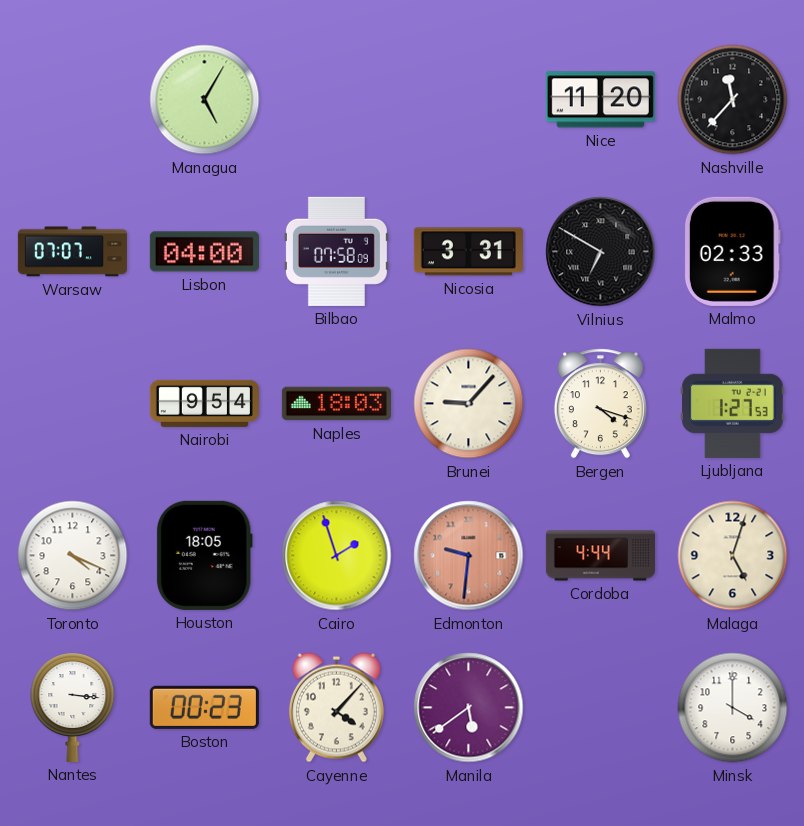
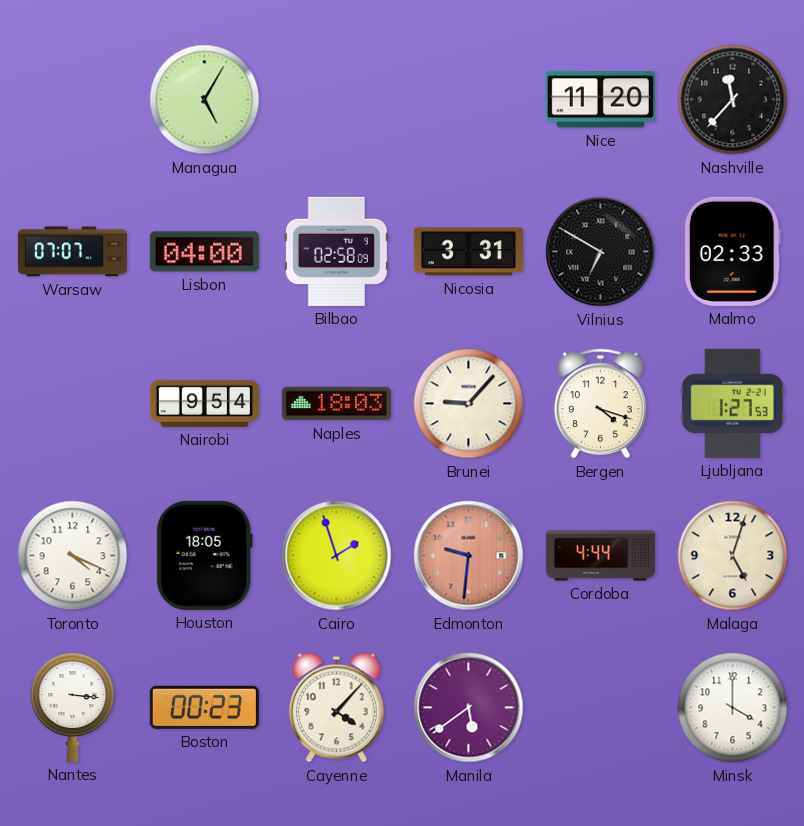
Bilbao: 07:58 -> 02:58 (336, 251)
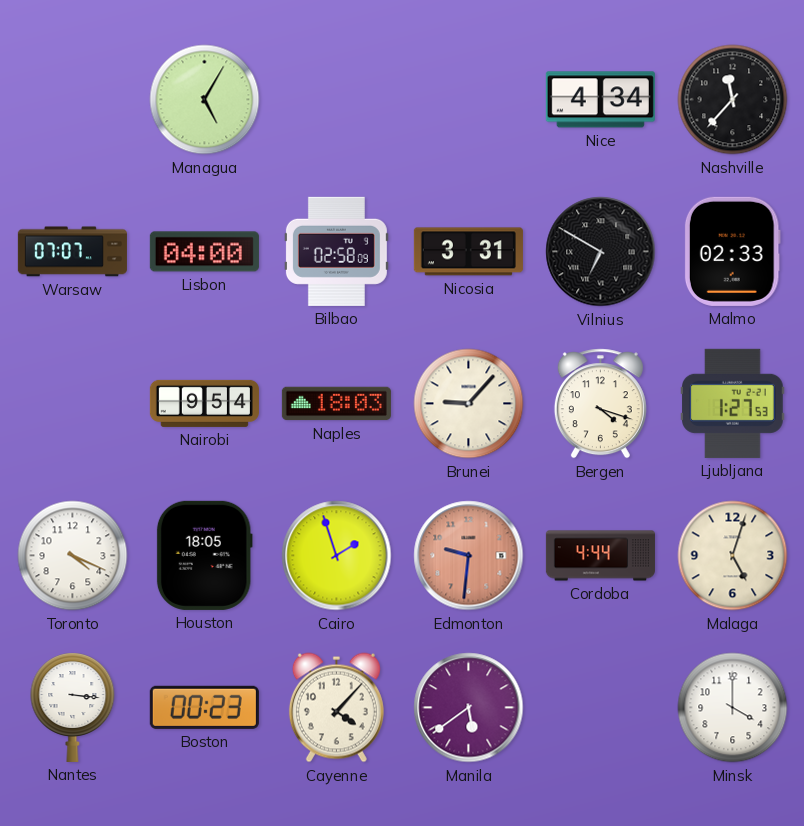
Nice: 11:20 -> 4:34 (600, 100)
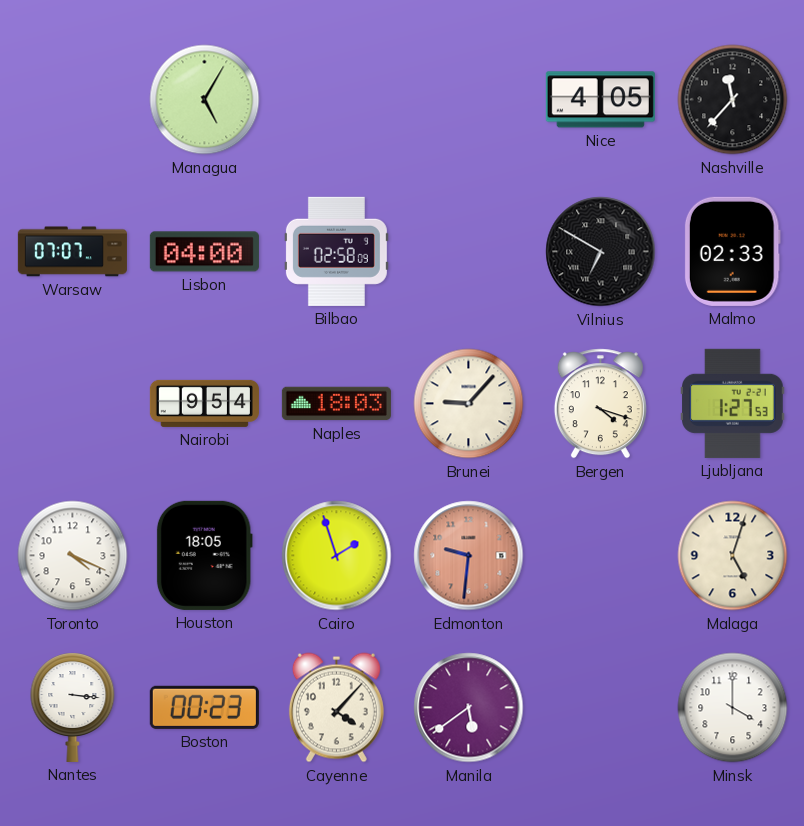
Nice: 4:34 -> 4:05 (600, 100)
Nicosia: 3:31 -> none (468, 252)
Cordoba: 4:44 -> none (600, 556)
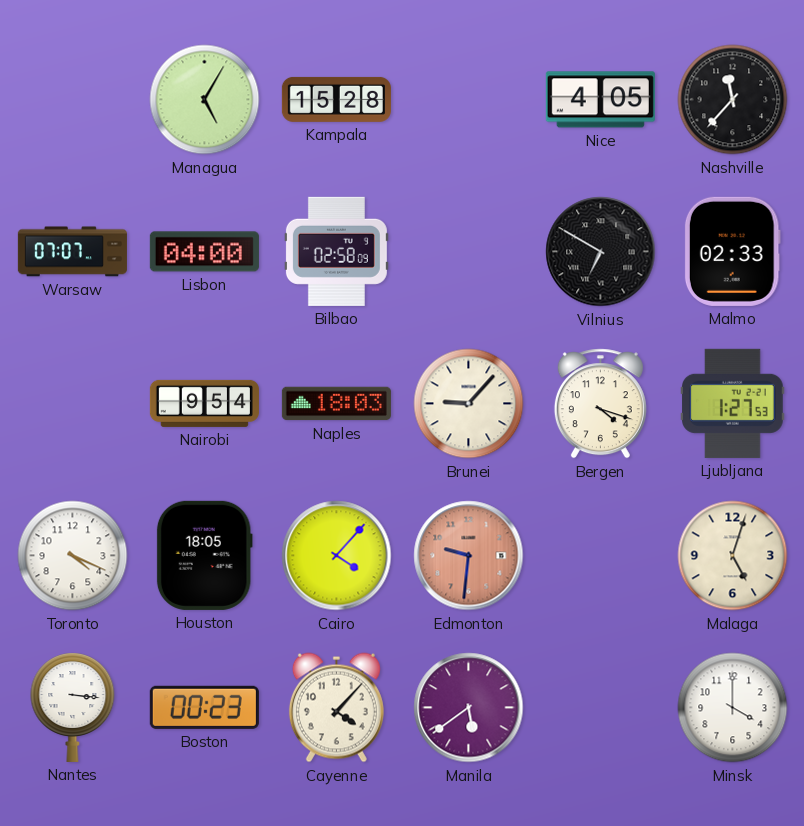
Kampala: none -> 15:28 (336, 99)
Cairo: 1:57 -> 4:07 (337, 556)
